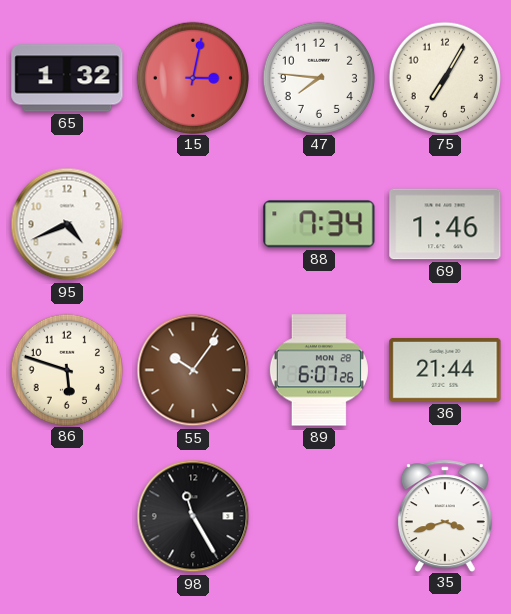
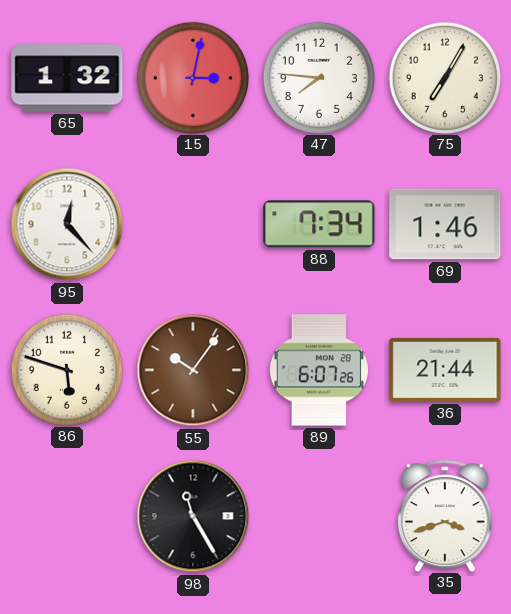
95: 4:41 -> 12:23 (67, 224)
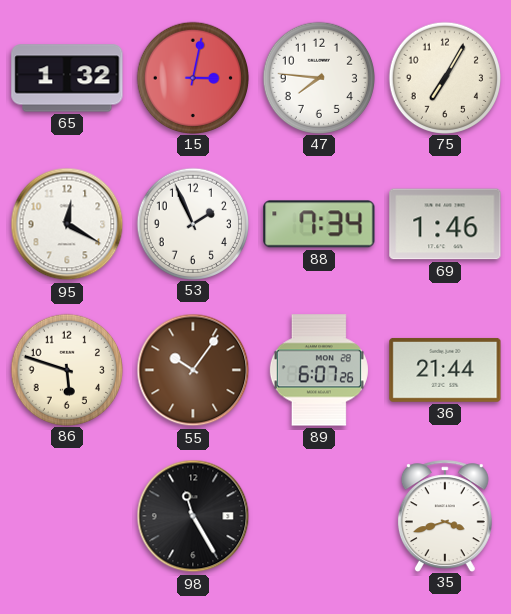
95: 12:23 -> 12:20 (67, 224)
53: none -> 1:56 (192, 223)
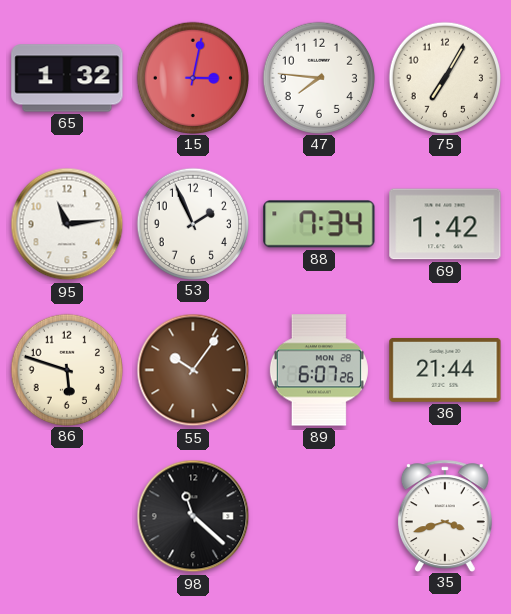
95: 12:20 -> 11:14 (67, 224)
69: 1:46 -> 1:42 (445, 224)
98: 11:25 -> 11:22 (193, 516)
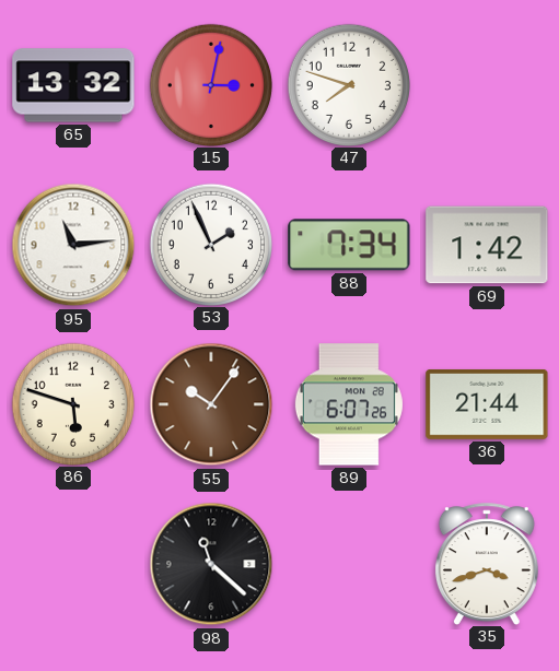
65: 1:32 -> 13:32 (73, 85)
47: 7:46 -> 7:48 (348, 84)
75: 7:05 -> none (444, 77)
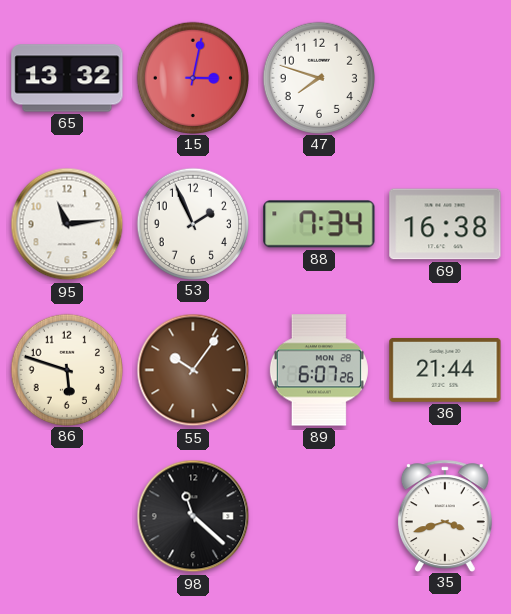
69: 1:42 -> 16:38 (445, 224)
